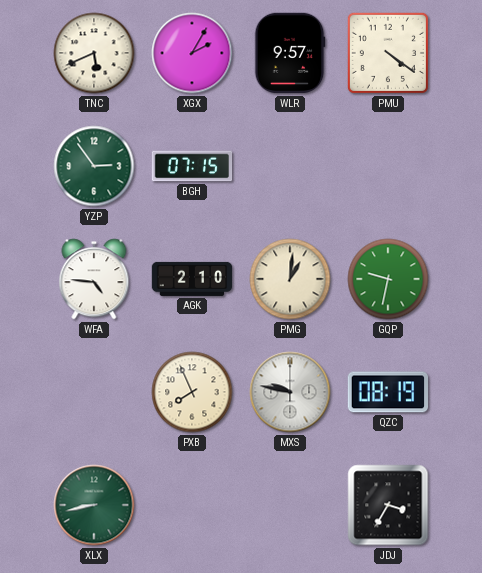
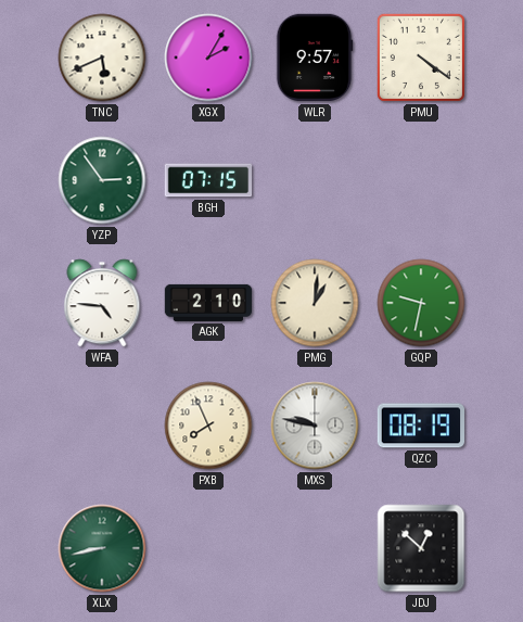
JDJ: 3:35 -> 12:52 (421, 548)
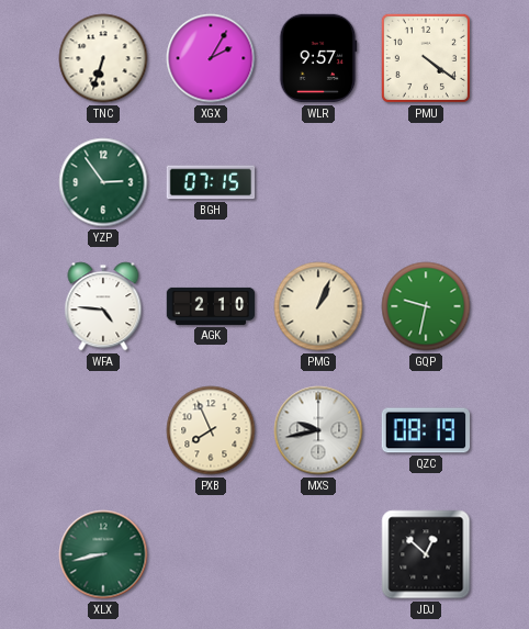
TNC: 5:41 -> 6:33 (103, 58)
PMG: 1:01 -> 1:04 (318, 306)
MXS: 9:47 -> 9:43 (318, 430)
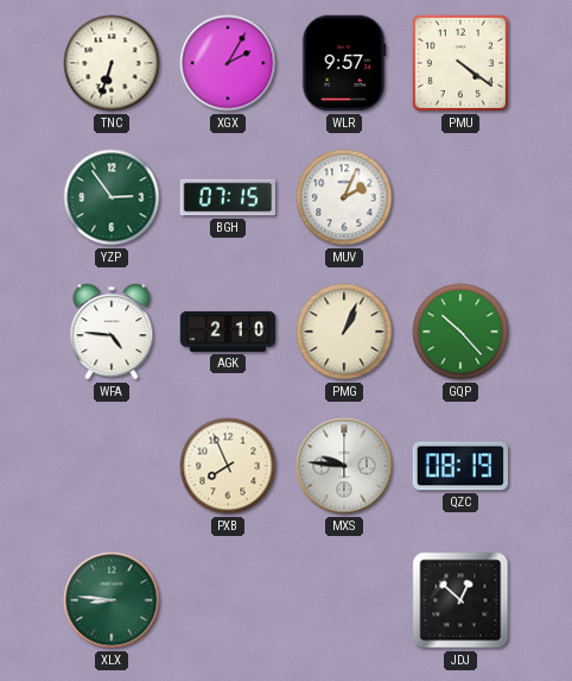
MUV: none -> 2:04 (344, 197)
GQP: 9:32 -> 10:23 (460, 332)
MXS: 9:43 -> 9:46 (344, 466)
XLX: 8:43 -> 8:46 (112, 600)
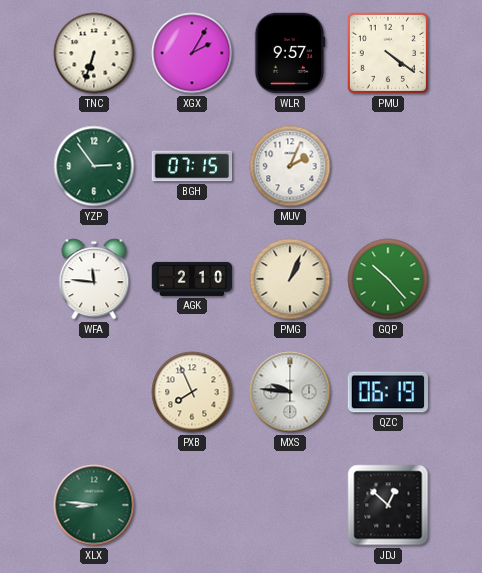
WFA: 4:46 -> 11:46 (94, 279)
QZC: 08:19 -> 06:19 (388, 392)
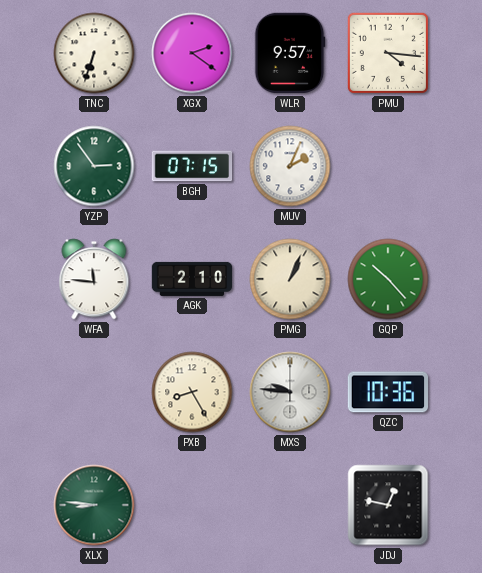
XGX: 2:05 -> 2:21 (192, 53)
PMU: 4:21 -> 4:16 (388, 53)
PXB: 7:56 -> 8:25 (192, 392)
QZC: 06:19 -> 10:36 (388, 392)
JDJ: 12:52 -> 12:47 (388, 505)
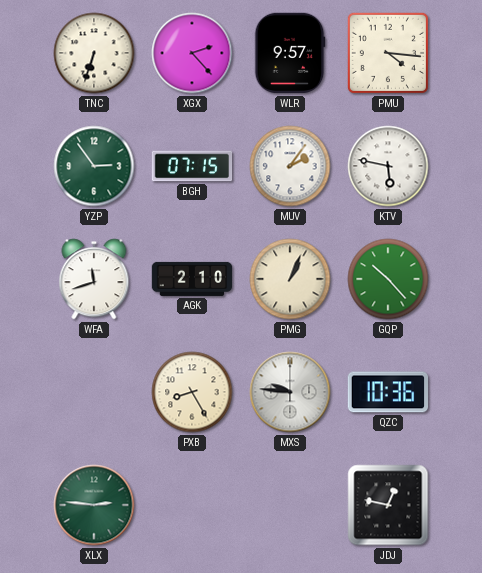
XGX: 2:21 -> 2:23 (192, 53)
MUV: 2:04 -> 2:06 (290, 166)
KTV: none -> 5:47 (388, 166)
WFA: 11:46 -> 11:42 (94, 279)
XLX: 8:46 -> 2:46 (94, 505)
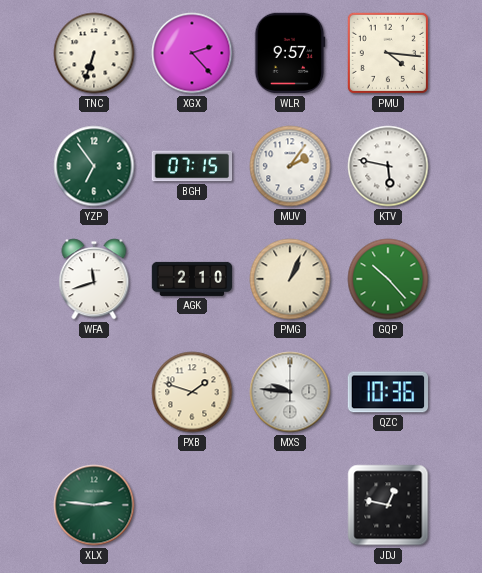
YZP: 2:54 -> 6:54 (94, 166)
PXB: 8:25 -> 1:48 (192, 392)
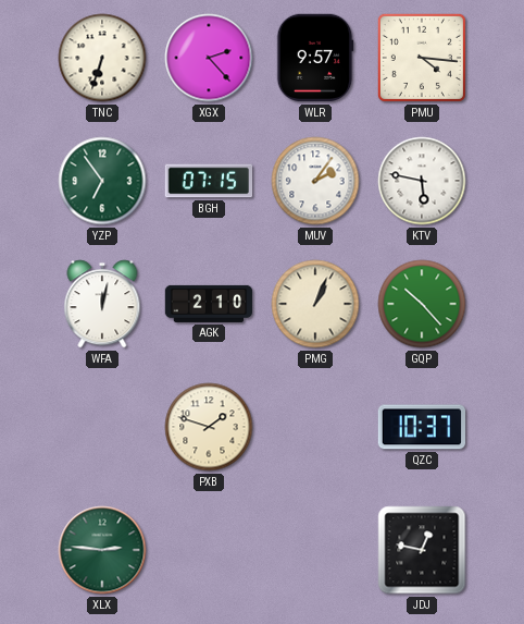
WFA: 11:42 -> 12:02 (102, 304)
MXS: 9:46 -> none (290, 392)
QZC: 10:36 -> 10:37 (422, 427)
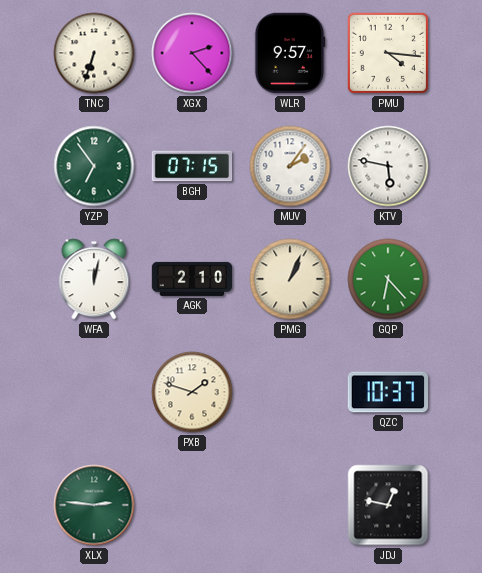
GQP: 10:23 -> 6:23 (388, 279)
